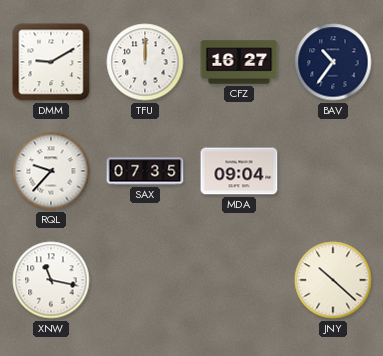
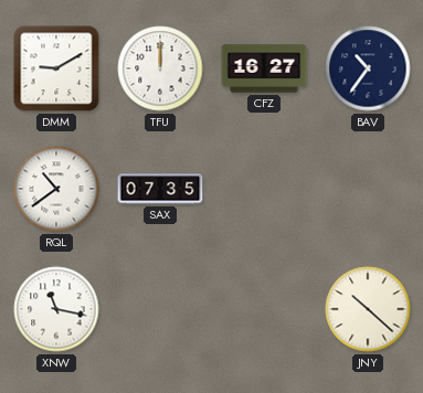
RQL: 9:37 -> 10:39 (56, 189)
MDA: 09:04 -> none (239, 171)
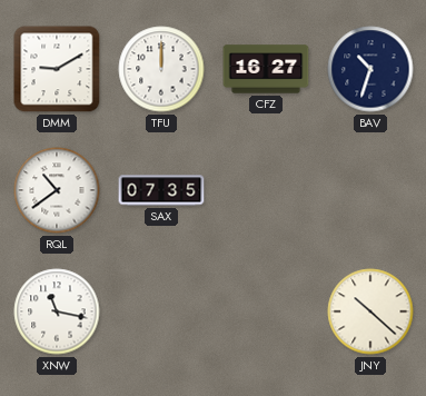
BAV: 10:36 -> 10:33 (370, 69)
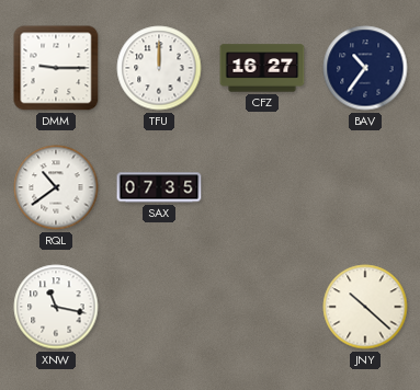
DMM: 9:10 -> 9:15 (56, 68)
BAV: 10:33 -> 10:36 (365, 68)
